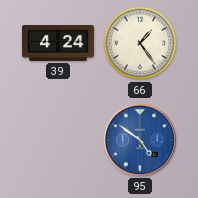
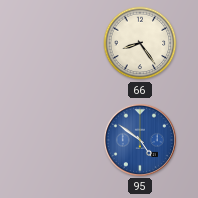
39: 4:24 -> none (58, 44)
66: 1:24 -> 8:24 (140, 43)
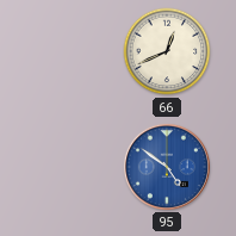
66: 8:24 -> 12:41 (167, 51)
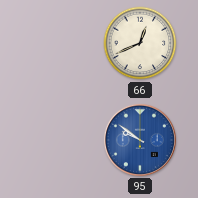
95: 4:51 -> 9:51 (140, 140)
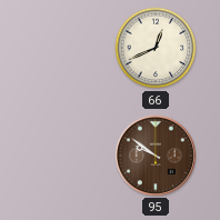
95 dial: blue -> brown (156, 156)
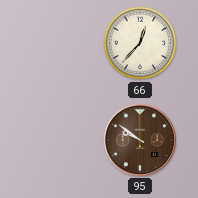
66: 12:41 -> 12:37 (140, 43)
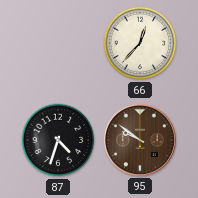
87: none -> 4:33 (58, 140)
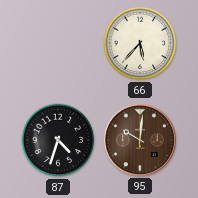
66: 12:37 -> 5:37 (140, 43)
95: 9:51 -> 10:01 (140, 140)
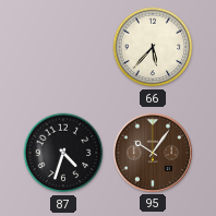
95: 10:01 -> 10:06 (153, 153)
